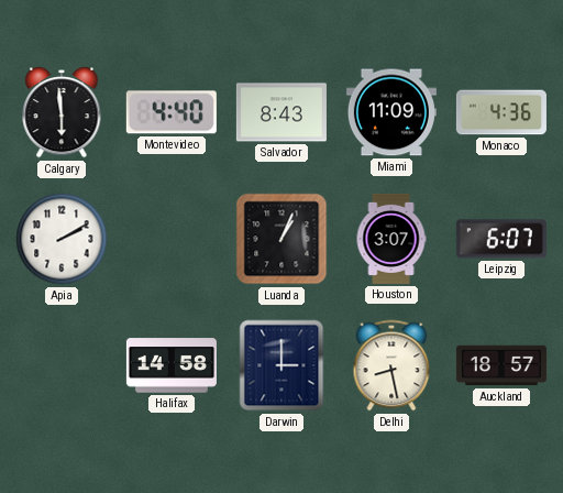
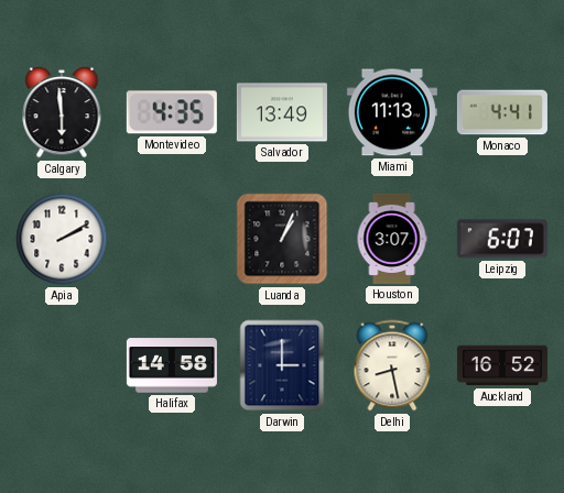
Montevideo: 4:40 -> 4:35 (172, 112)
Salvador: 8:43 -> 13:49 (282, 112)
Miami: 11:09 -> 11:13 (392, 112)
Monaco: 4:36 -> 4:41 (502, 112)
Auckland: 18:57 -> 16:52 (502, 365)
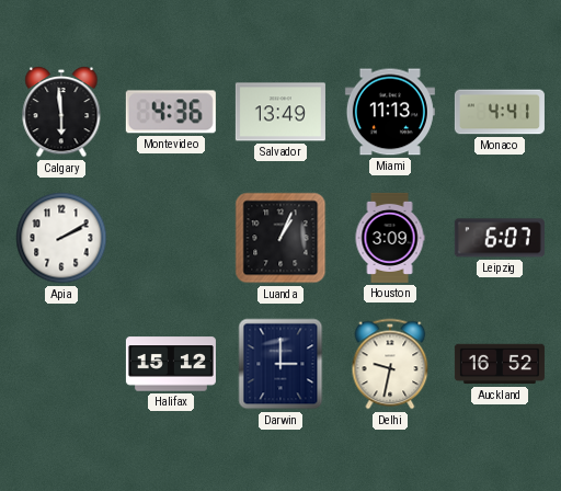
Montevideo: 4:35 -> 4:36 (171, 112)
Houston: 3:07 -> 3:09 (390, 238)
Halifax: 14:58 -> 15:12 (171, 364)
Delhi: 8:28 -> 9:32 (390, 364)
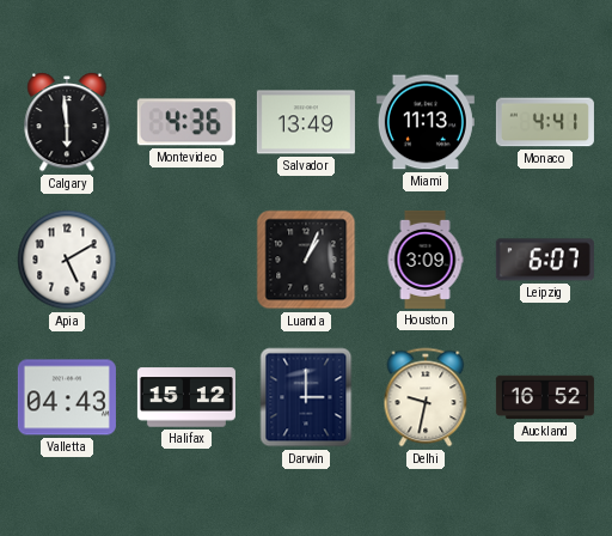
Apia: 2:10 -> 5:10 (67, 260)
Valletta: none -> 04:43 (67, 397)
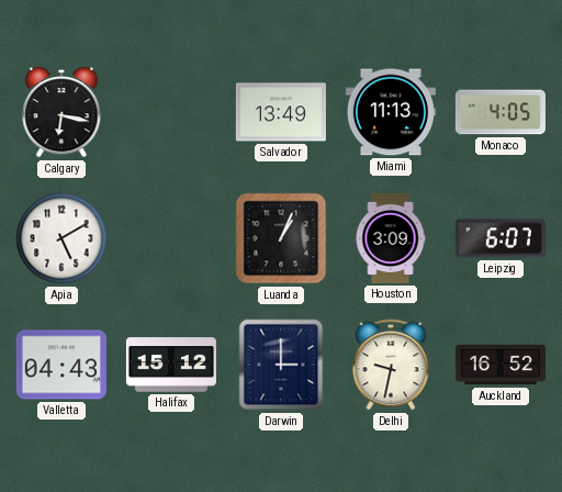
Calgary: 5:59 -> 6:17 (61, 112)
Montevideo: 4:36 -> none (186, 122)
Monaco: 4:41 -> 4:05 (501, 112)
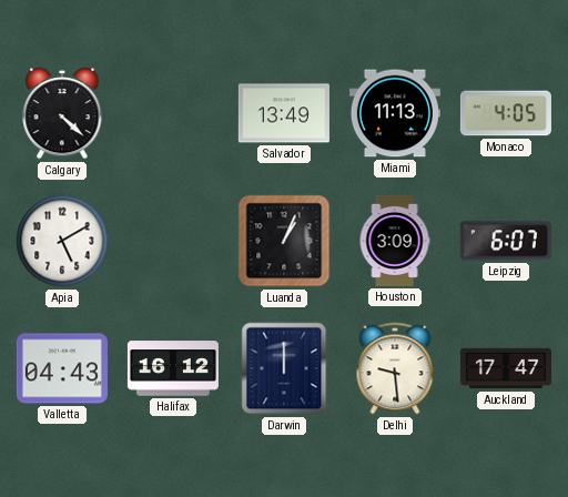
Calgary: 6:17 -> 4:22 (62, 113)
Halifax: 15:12 -> 16:12 (173, 368)
Darwin: 3:00 -> 12:00 (284, 368)
Delhi: 9:32 -> 9:29 (395, 368)
Auckland: 16:52 -> 17:47 (506, 368)
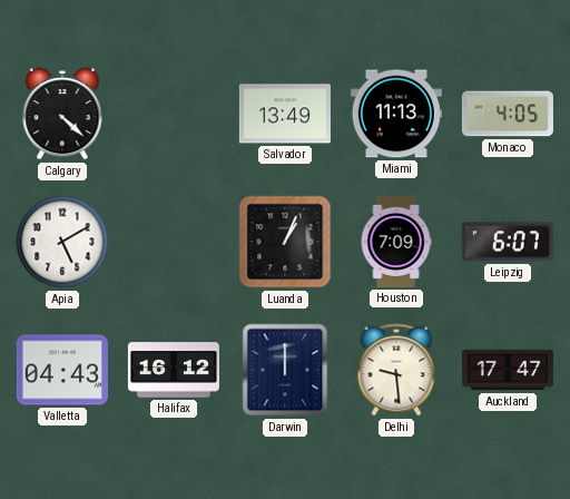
Houston: 3:09 -> 7:09 (396, 242)
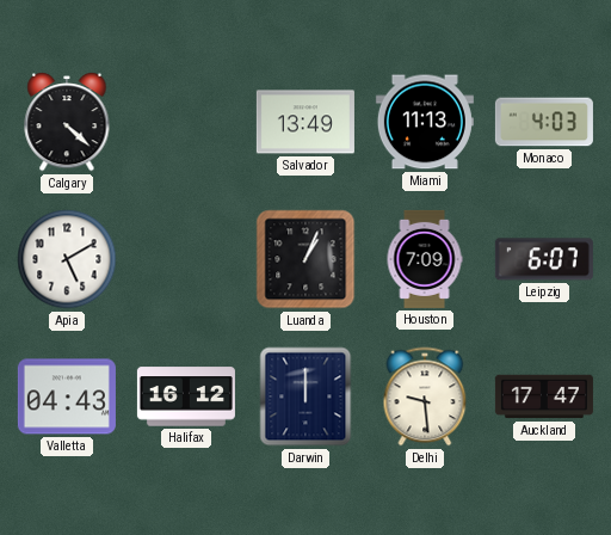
Monaco: 4:05 -> 4:03 (544, 122)
